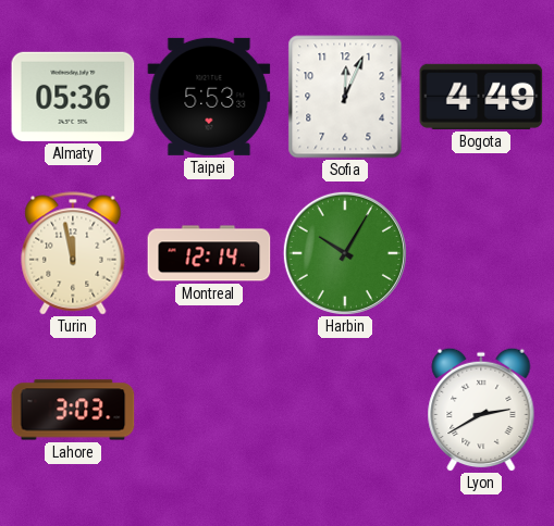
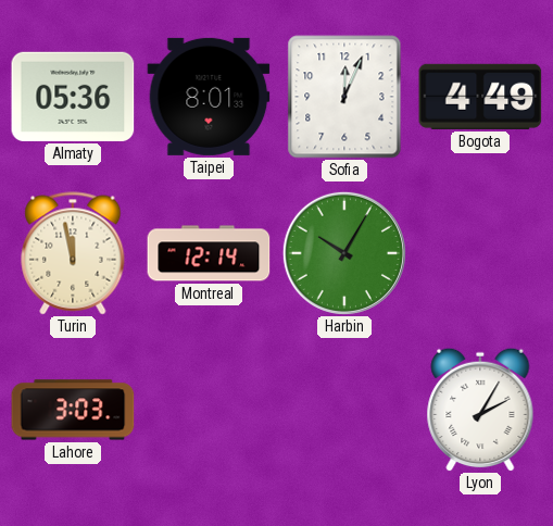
Taipei: 5:53 -> 8:01 (209, 97)
Lyon: 2:40 -> 2:05 (480, 410)
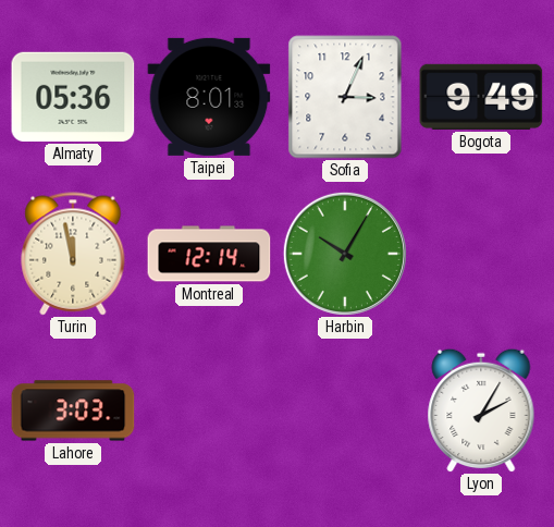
Sofia: 12:04 -> 3:04 (345, 97)
Bogota: 4:49 -> 9:49 (481, 97)
